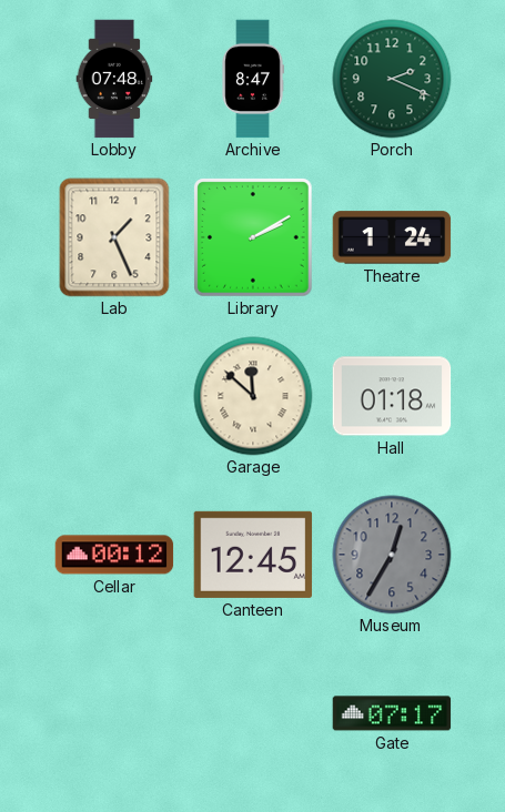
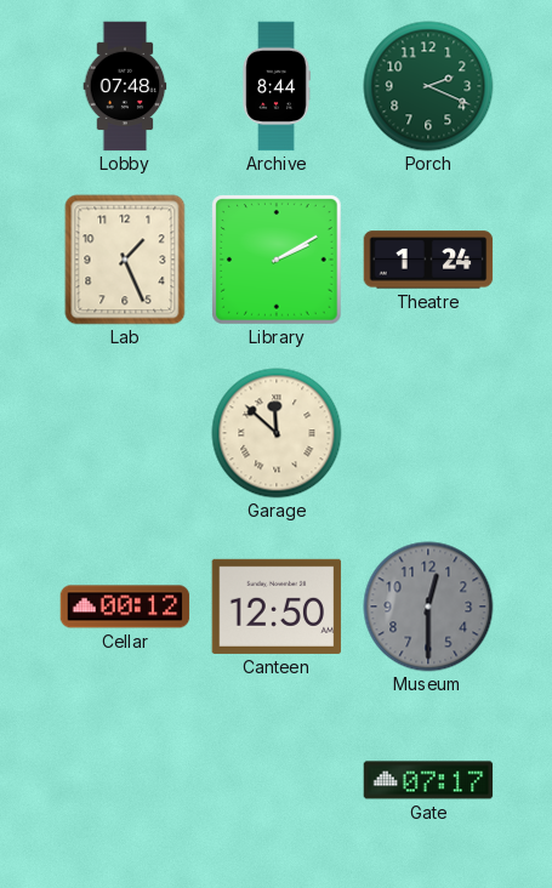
Archive: 8:47 -> 8:44 (277, 86)
Hall: 01:18 -> none (392, 396)
Canteen: 12:45 -> 12:50 (277, 607)
Museum: 12:35 -> 12:30 (428, 607)
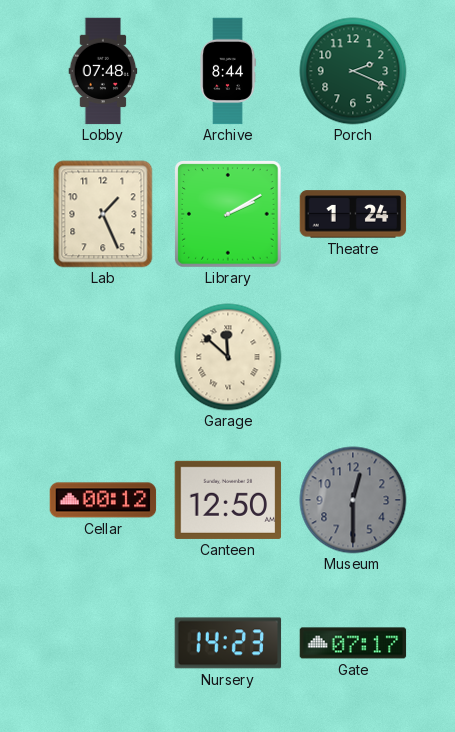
Nursery: none -> 14:23 (228, 643)
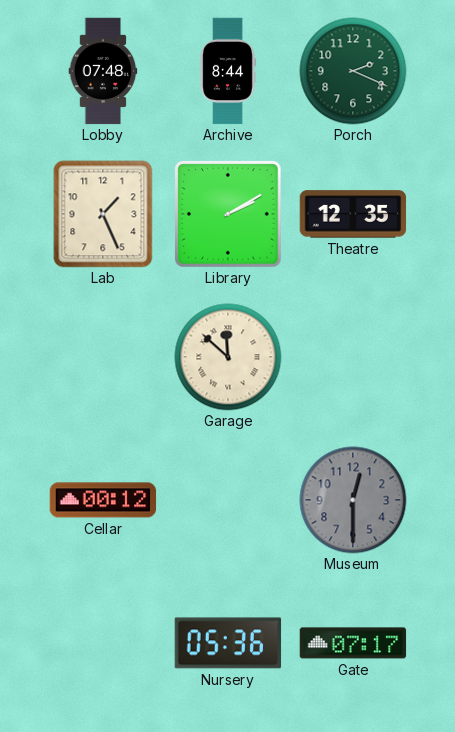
Theatre: 1:24 -> 12:35 (353, 214)
Canteen: 12:50 -> none (228, 500)
Nursery: 14:23 -> 05:36 (228, 643)
